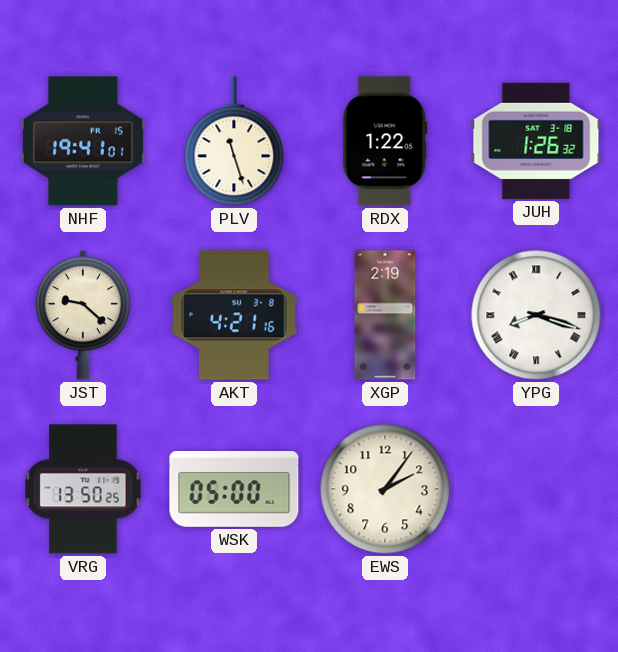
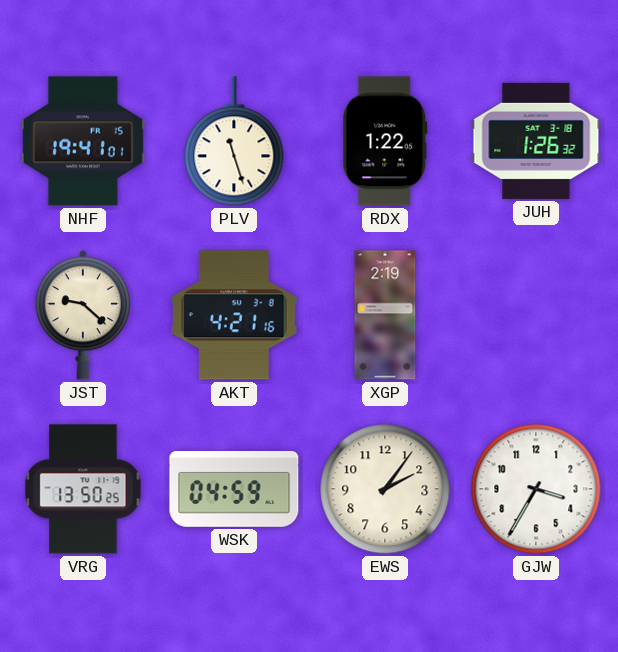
YPG: 8:18 -> none (536, 315)
WSK: 05:00 -> 04:59 (234, 490)
GJW: none -> 3:35 (536, 489)
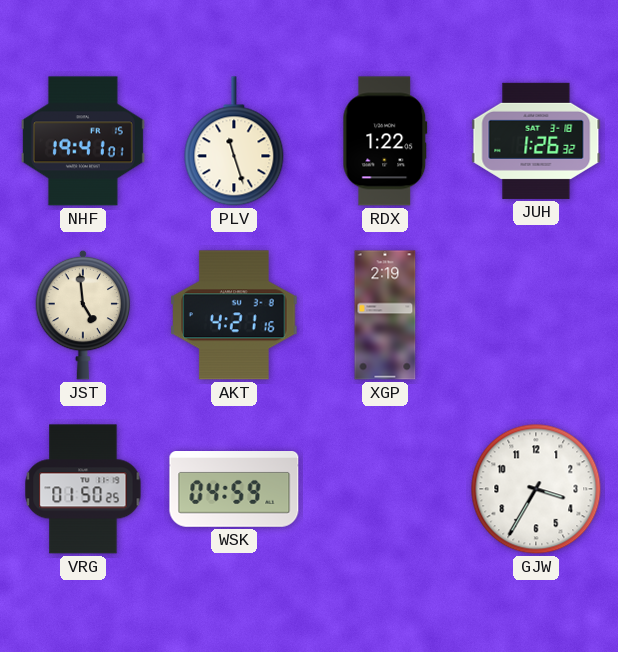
JST: 9:22 -> 4:59 (83, 315)
VRG: 13:50 -> 01:50 (83, 489)
EWS: 2:06 -> none (385, 489)
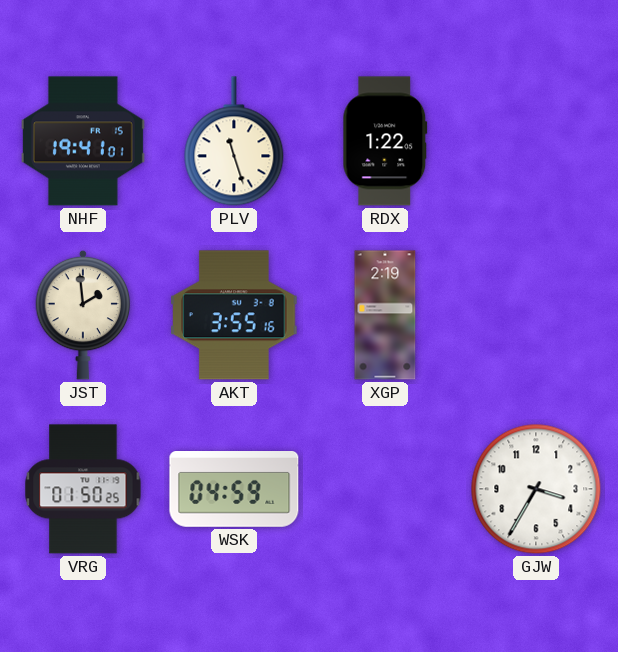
JUH: 1:26 -> none (536, 141)
JST: 4:59 -> 1:59 (83, 315)
AKT: 4:21 -> 3:55 (234, 315)
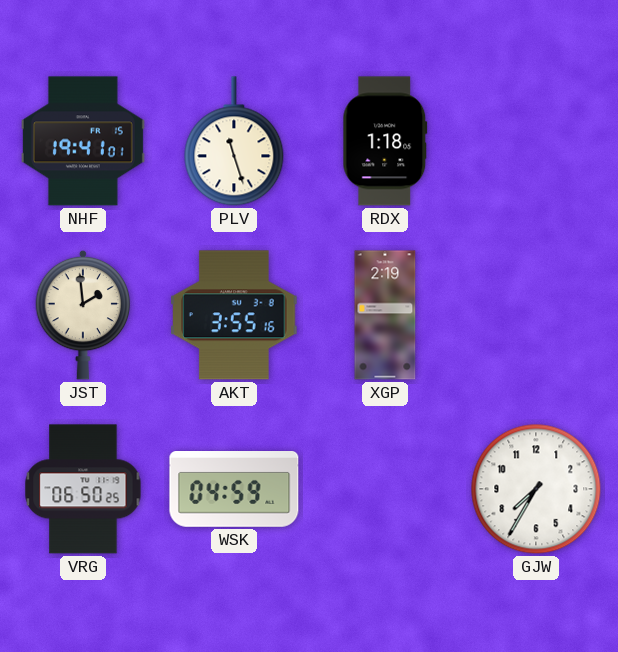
RDX: 1:22 -> 1:18 (385, 141)
VRG: 01:50 -> 06:50 (83, 489)
GJW: 3:35 -> 7:35 (536, 489)
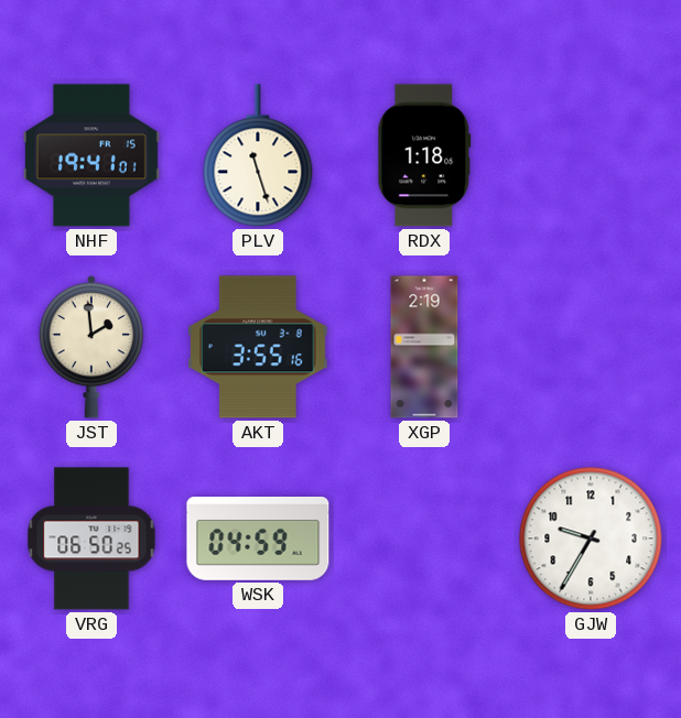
GJW: 7:35 -> 9:35 (591, 538)
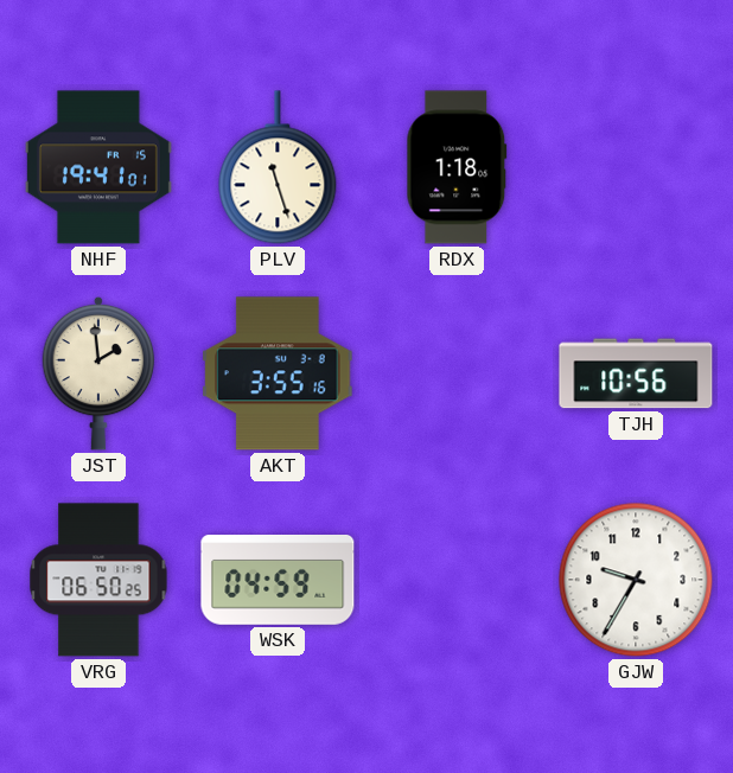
XGP: 2:19 -> none (424, 347)
TJH: none -> 10:56 (636, 373)
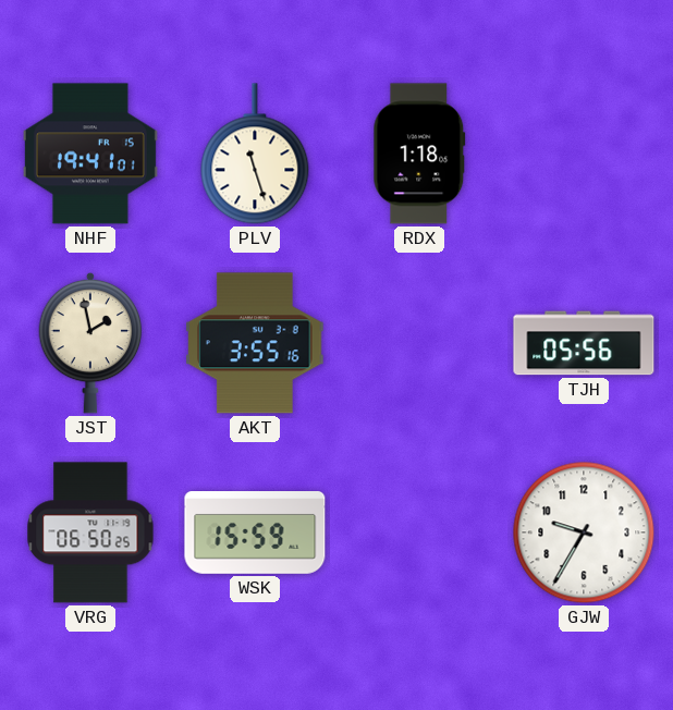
JST: 1:59 -> 1:58 (90, 343)
TJH: 10:56 -> 05:56 (584, 343)
WSK: 04:59 -> 15:59 (255, 534)
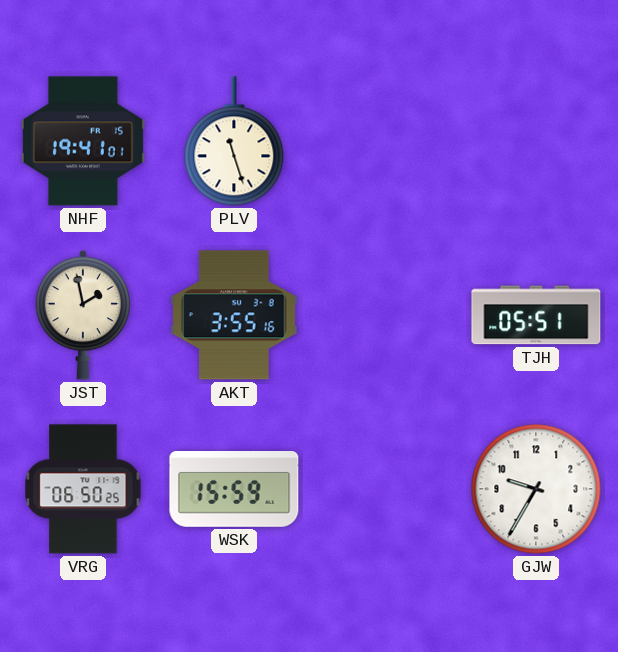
RDX: 1:18 -> none (419, 154)
TJH: 05:56 -> 05:51 (536, 315)
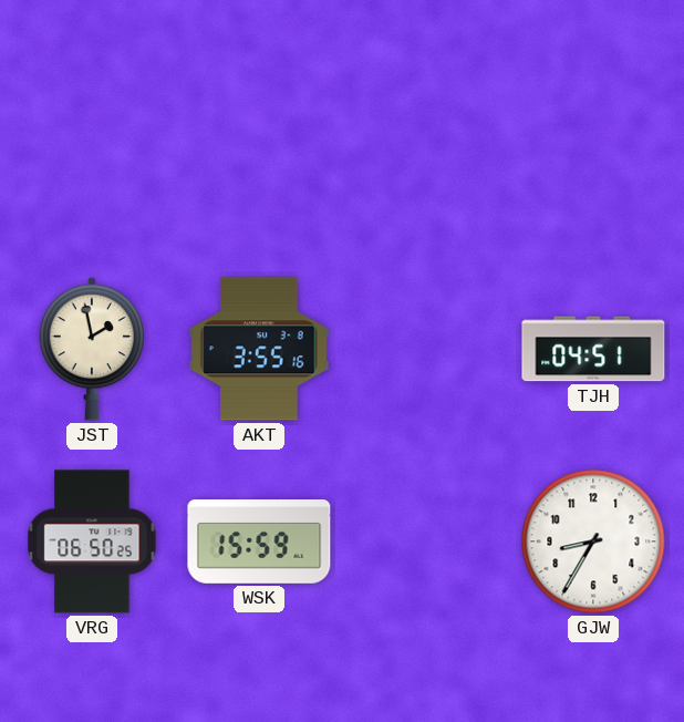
NHF: 19:41 -> none (83, 141)
PLV: 11:27 -> none (234, 141)
TJH: 05:51 -> 04:51 (593, 349)
GJW: 9:35 -> 8:35 (593, 541)
